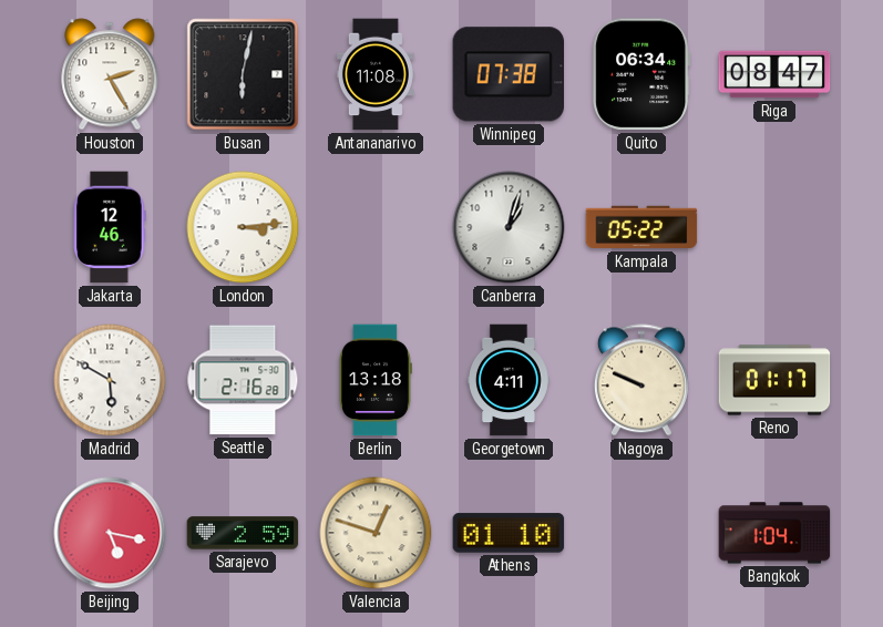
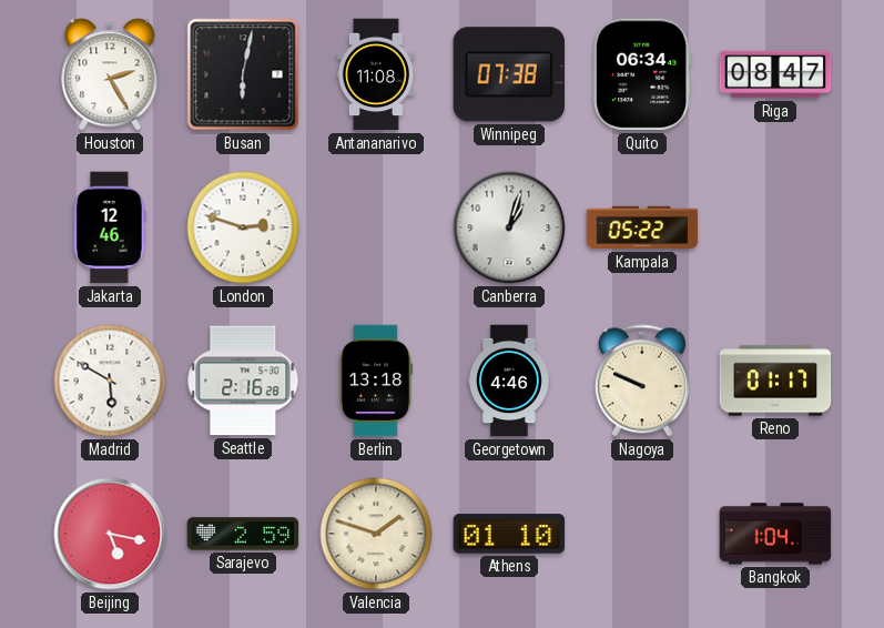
London: 3:14 -> 2:48 (243, 227)
Georgetown: 4:11 -> 4:46 (510, 381)
Valencia: 12:48 -> 1:48 (376, 534)
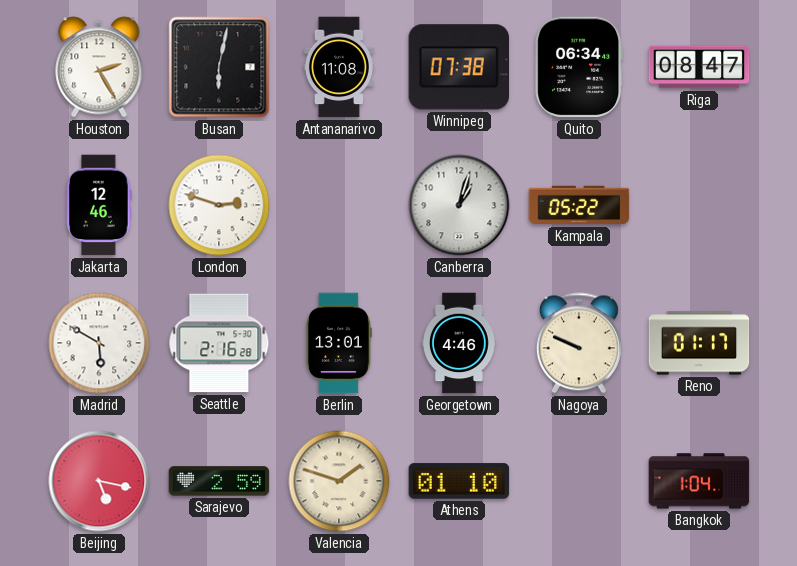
Berlin: 13:18 -> 13:01 (339, 343)
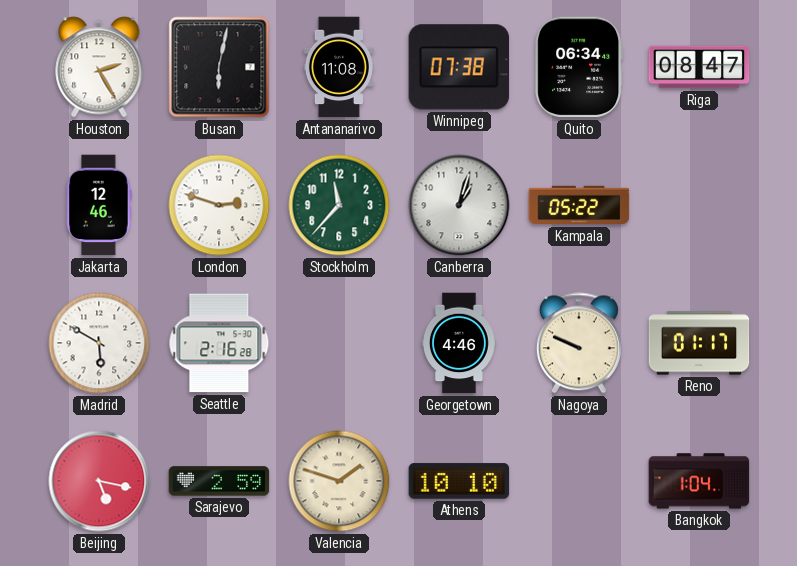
Stockholm: none -> 11:37 (339, 205)
Berlin: 13:01 -> none (339, 343)
Athens: 01:10 -> 10:10 (459, 481)
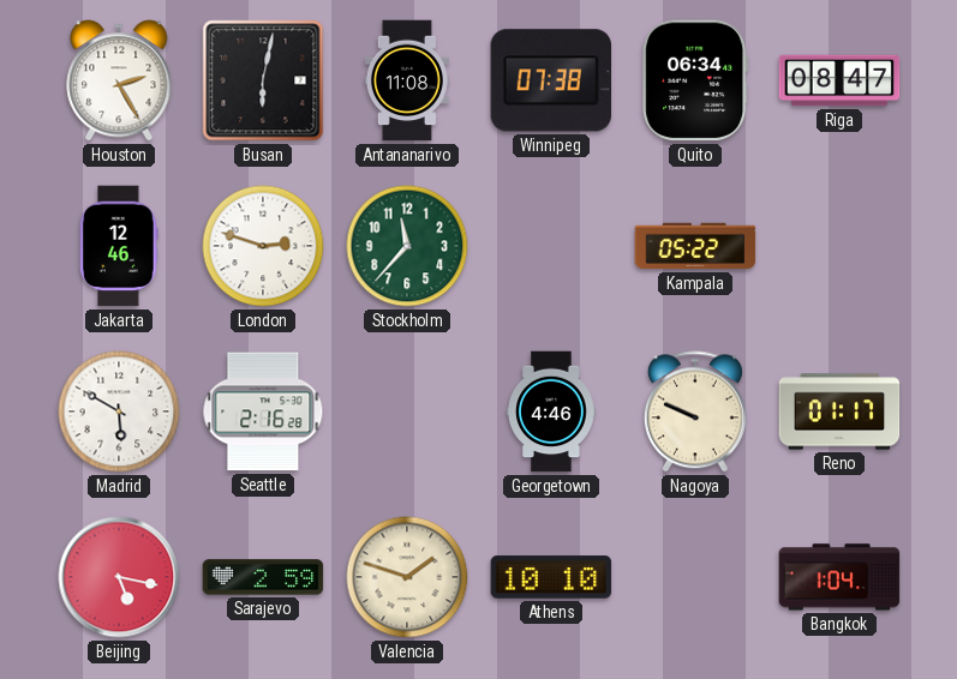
Canberra: 1:03 -> none (459, 205)
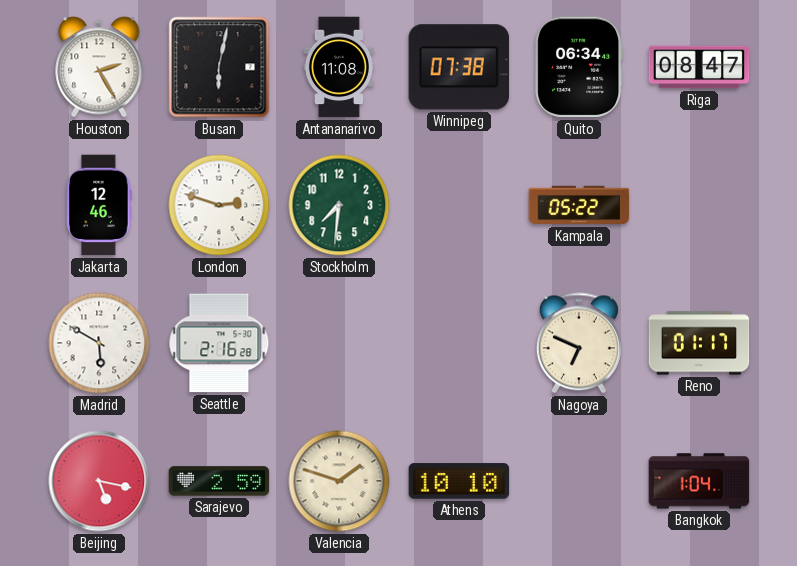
Stockholm: 11:37 -> 7:31 (339, 205)
Georgetown: 4:46 -> none (552, 411)
Nagoya: 9:49 -> 6:49 (579, 343)
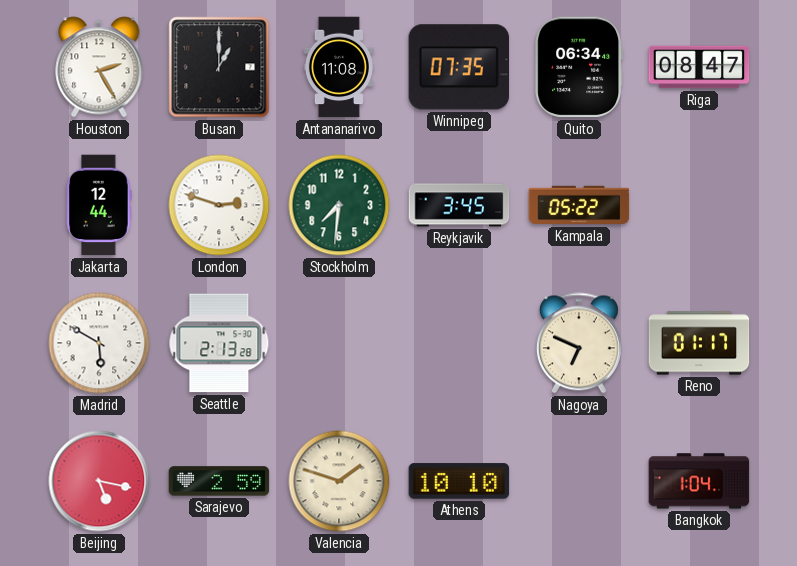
Busan: 6:02 -> 1:00 (219, 67)
Winnipeg: 07:38 -> 07:35 (458, 67)
Jakarta: 12:46 -> 12:44 (99, 205)
Reykjavik: none -> 3:45 (459, 205)
Seattle: 2:16 -> 2:13 (219, 343)
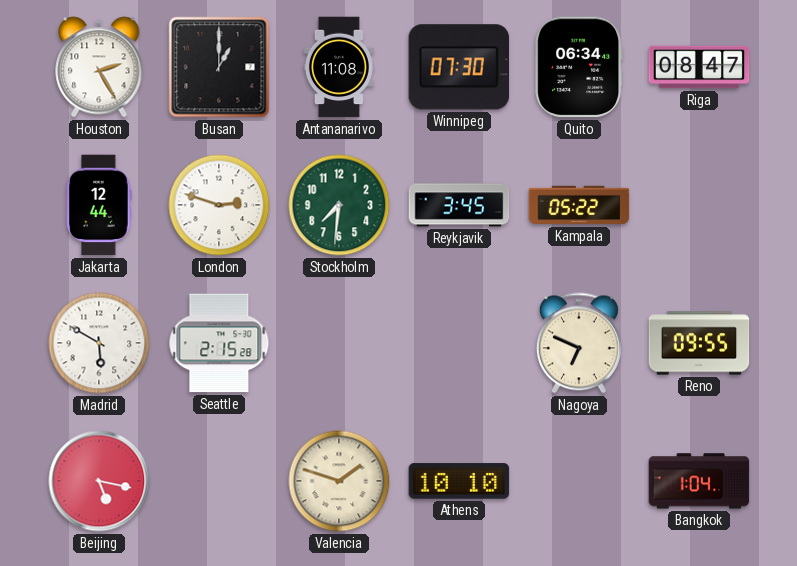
Winnipeg: 07:35 -> 07:30 (458, 67)
Seattle: 2:13 -> 2:15 (219, 343)
Reno: 01:17 -> 09:55 (699, 343)
Sarajevo: 2:59 -> none (219, 481)
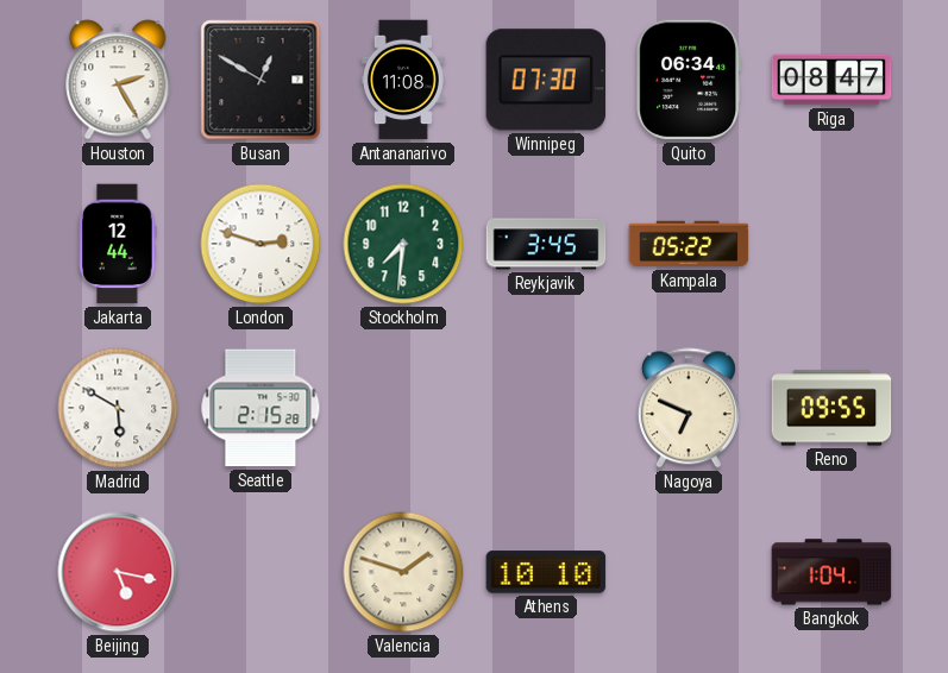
Busan: 1:00 -> 12:50 (260, 80)
